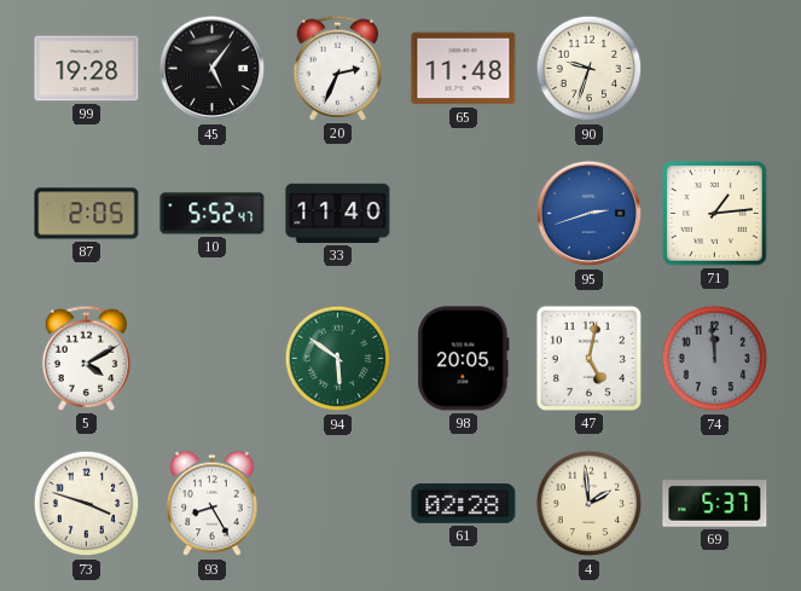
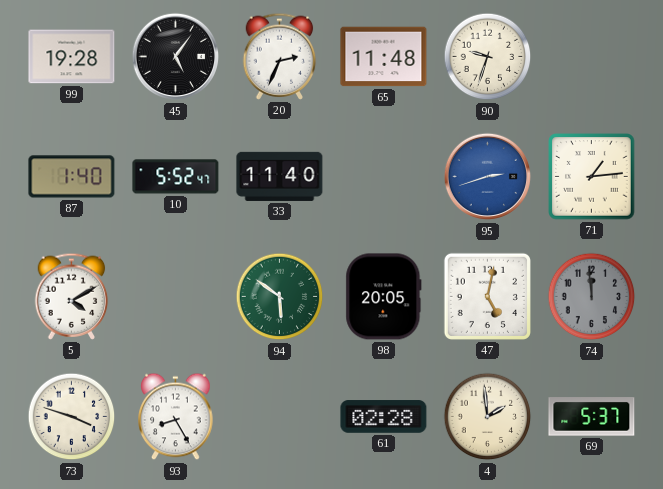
87: 2:05 -> 1:40 (72, 177)
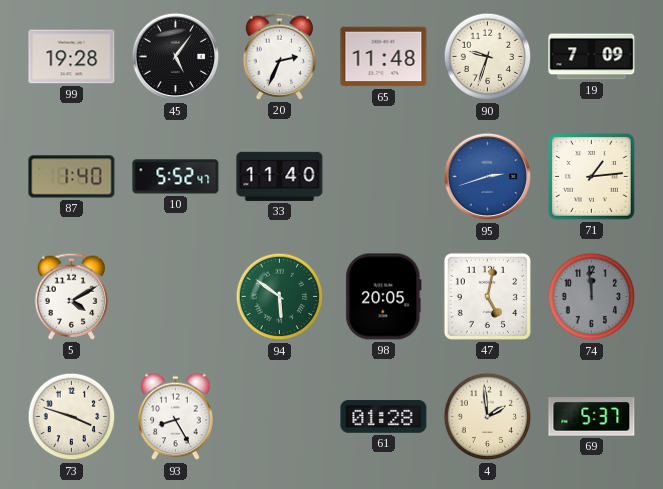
19: none -> 7:09 (592, 57)
61: 02:28 -> 01:28 (384, 417)
